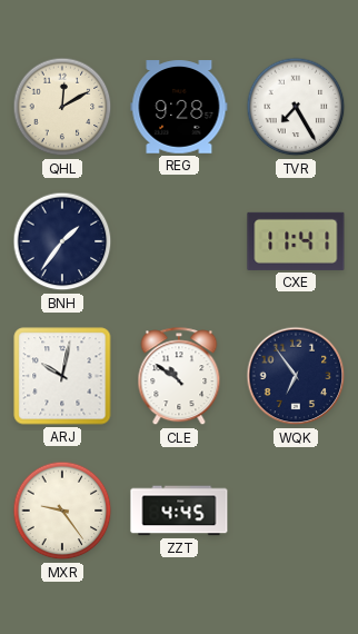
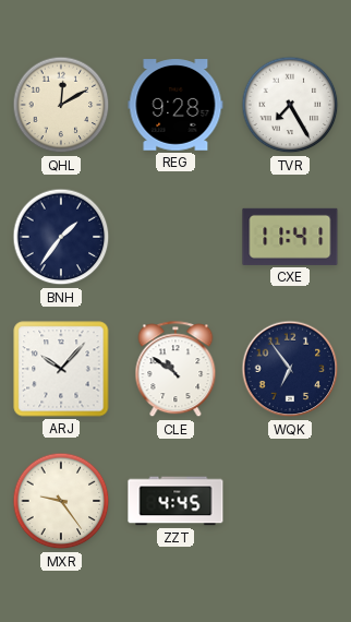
ARJ: 10:02 -> 10:07 (61, 369)
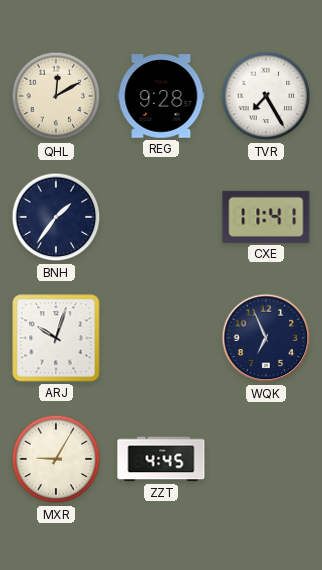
ARJ: 10:07 -> 10:03 (56, 338)
CLE: 10:51 -> none (175, 370)
WQK: 6:54 -> 6:56 (266, 338)
MXR: 9:24 -> 9:05 (56, 459)
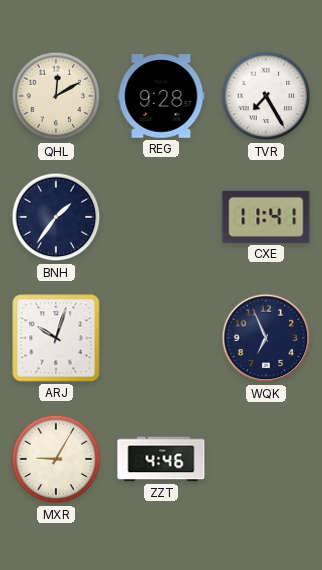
ZZT: 4:45 -> 4:46 (161, 459)
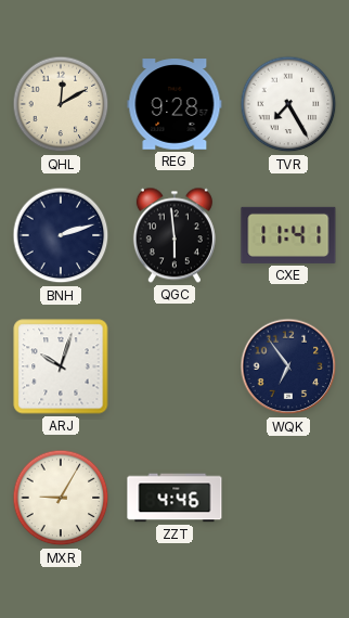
BNH: 1:36 -> 2:12 (61, 235)
QGC: none -> 5:59 (174, 235)
WQK: 6:56 -> 6:54 (288, 366)
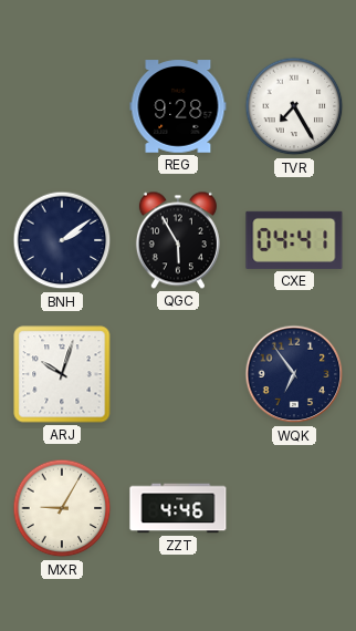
QHL: 12:10 -> none (61, 104)
BNH: 2:12 -> 2:09 (62, 240)
QGC: 5:59 -> 5:55 (178, 240)
CXE: 11:41 -> 04:41 (294, 240)
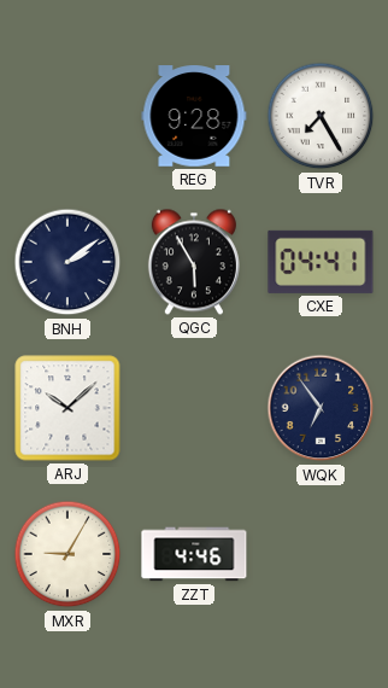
ARJ: 10:03 -> 10:08 (67, 408)
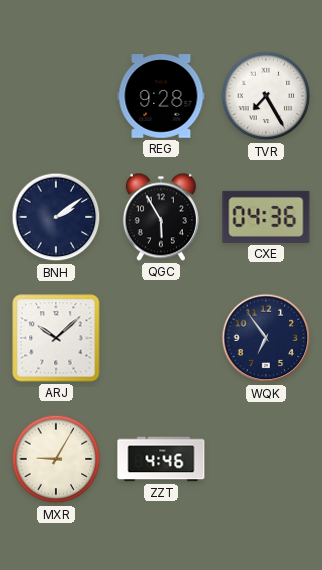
CXE: 04:41 -> 04:36 (266, 217)
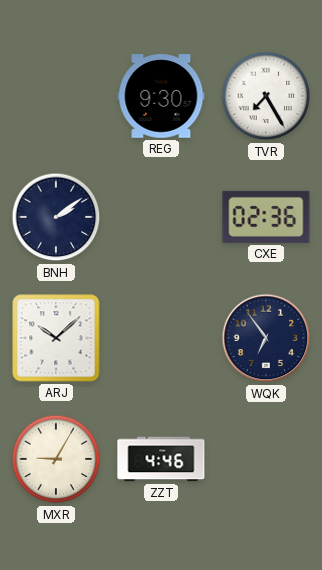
REG: 9:28 -> 9:30 (161, 96)
QGC: 5:55 -> none (161, 217)
CXE: 04:36 -> 02:36 (266, 217)
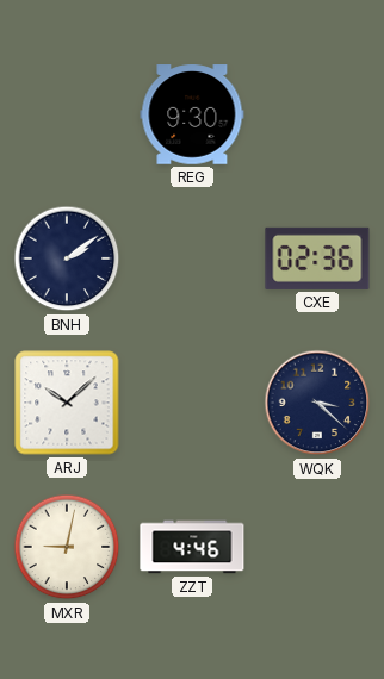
TVR: 7:25 -> none (266, 96)
WQK: 6:54 -> 3:22 (317, 403)
MXR: 9:05 -> 9:02 (67, 547)
